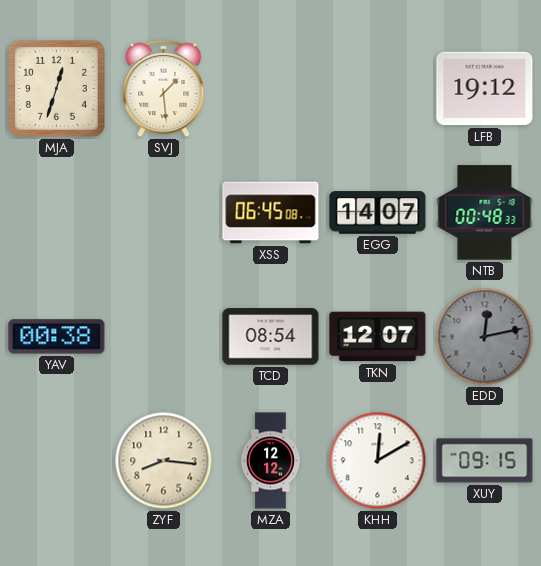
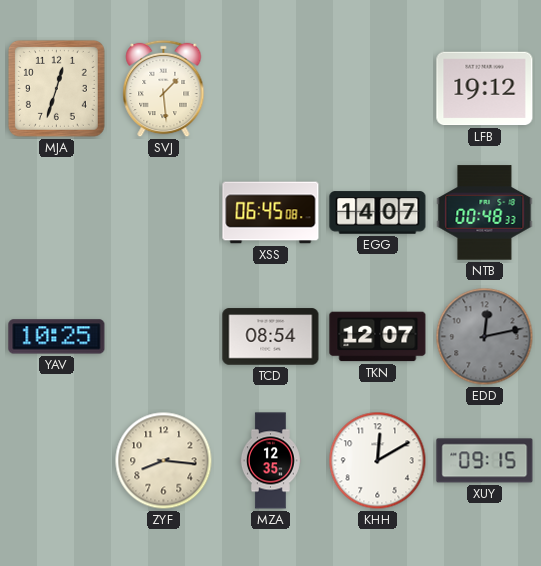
YAV: 00:38 -> 10:25 (57, 337)
MZA: 12:12 -> 12:35 (270, 461)
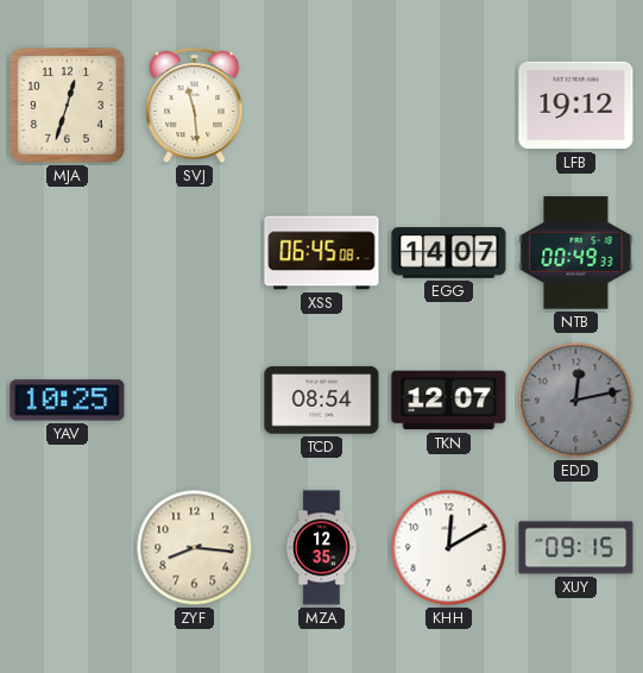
SVJ: 1:29 -> 11:29 (195, 106)
NTB: 00:48 -> 00:49 (576, 253)
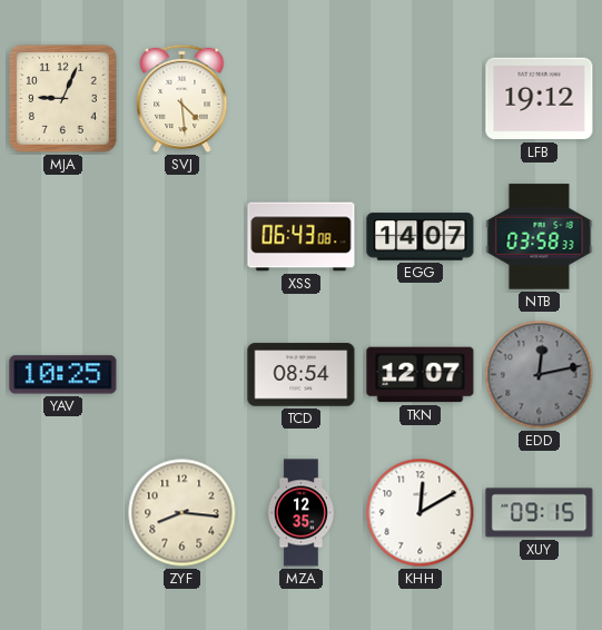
MJA: 12:33 -> 9:04 (62, 98)
SVJ: 11:29 -> 4:29 (182, 99)
XSS: 06:45 -> 06:43 (302, 237)
NTB: 00:49 -> 03:58 (540, 237)
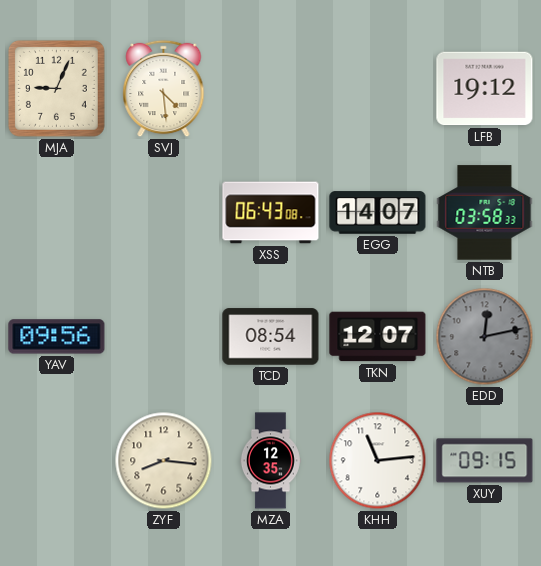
YAV: 10:25 -> 09:56 (57, 337)
KHH: 12:10 -> 11:14 (378, 461)
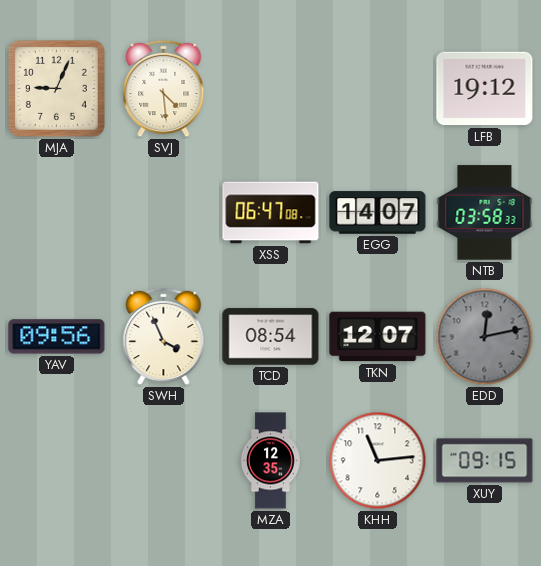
XSS: 06:43 -> 06:47 (271, 213)
SWH: none -> 3:56 (164, 337)
ZYF: 8:16 -> none (164, 461)
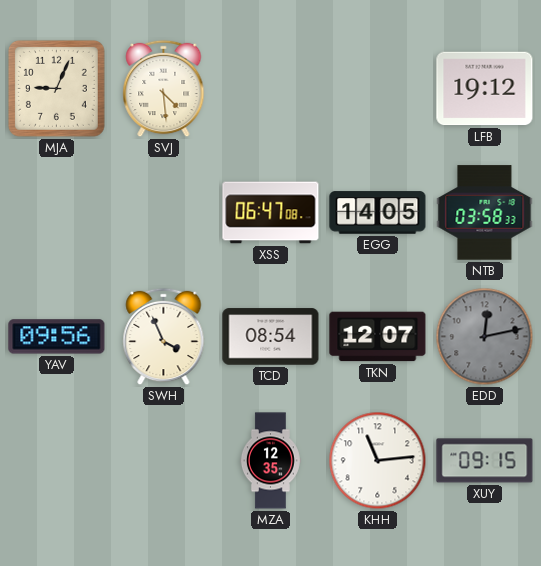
EGG: 14:07 -> 14:05 (378, 213)
